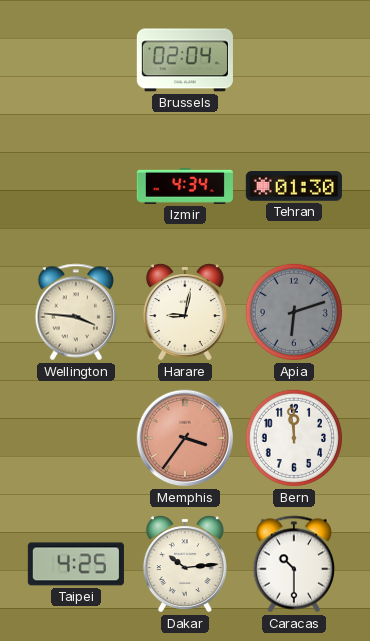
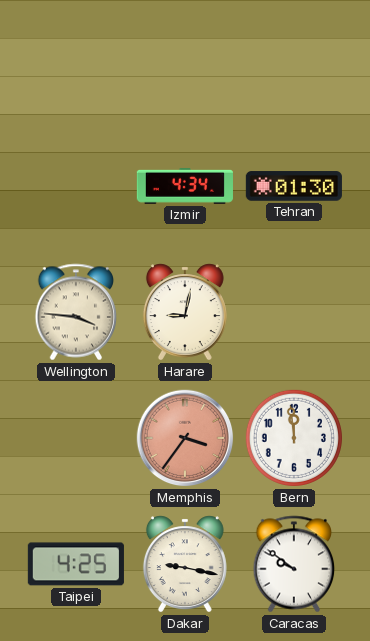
Brussels: 02:04 -> none (185, 60)
Apia: 6:12 -> none (294, 312)
Dakar: 10:14 -> 9:17 (185, 564)
Caracas: 10:30 -> 9:51 (294, 564)
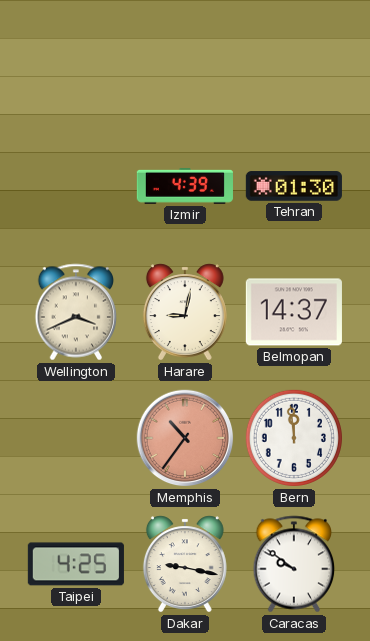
Izmir: 4:34 -> 4:39 (185, 186)
Wellington: 3:46 -> 3:41 (76, 312)
Belmopan: none -> 14:37 (294, 312)
Memphis: 3:36 -> 10:36 (185, 438)
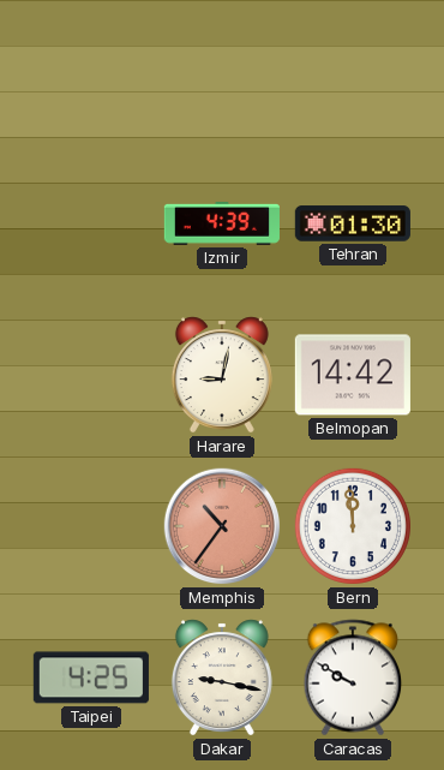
Wellington: 3:41 -> none (76, 312)
Belmopan: 14:37 -> 14:42 (353, 375)
Caracas: 9:51 -> 9:50 (353, 678)
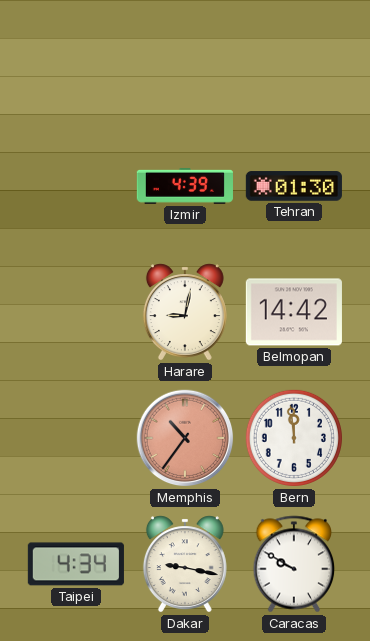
Taipei: 4:25 -> 4:34 (76, 564)
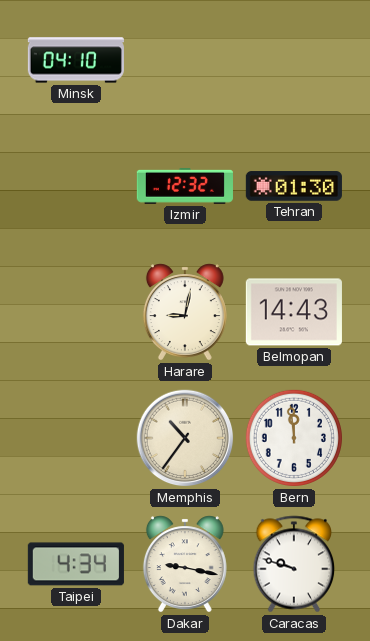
Minsk: none -> 04:10 (76, 60)
Izmir: 4:39 -> 12:32 (185, 186)
Belmopan: 14:42 -> 14:43 (294, 312)
Memphis dial: salmon -> cream (185, 438)
Caracas: 9:50 -> 9:48 (294, 564)
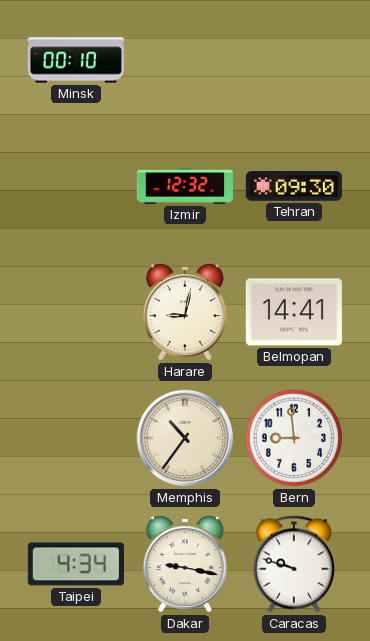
Minsk: 04:10 -> 00:10 (76, 60)
Tehran: 01:30 -> 09:30 (294, 186)
Belmopan: 14:43 -> 14:41 (294, 312)
Bern: 11:59 -> 8:59 (294, 438)
